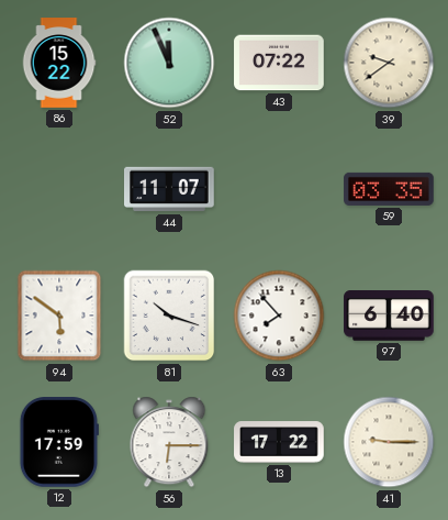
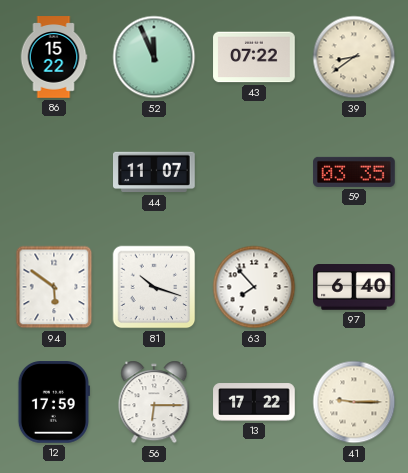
39: 9:39 -> 8:39 (354, 57)
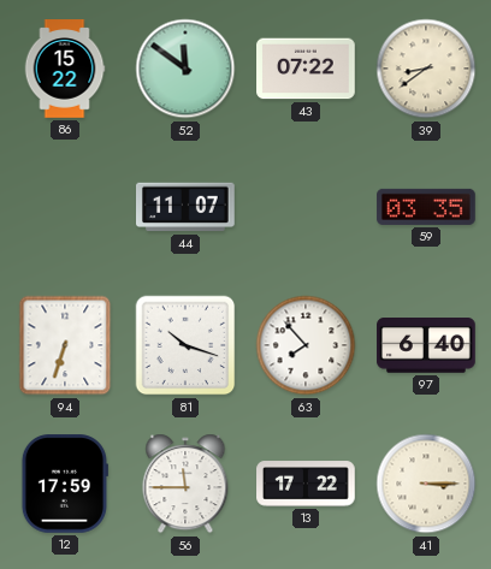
52: 11:56 -> 11:51 (185, 69)
94: 5:51 -> 6:33 (65, 345)
56: 6:15 -> 11:45 (185, 484)
41: 9:15 -> 3:15 (426, 484)
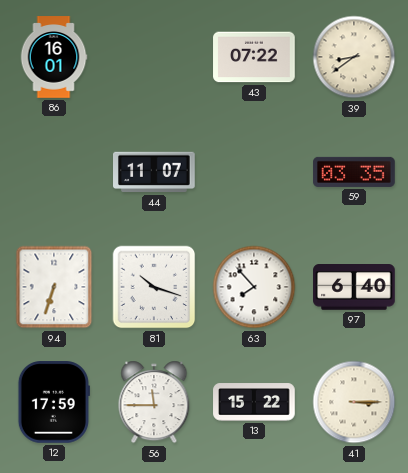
86: 15:22 -> 16:01 (54, 57)
52: 11:51 -> none (185, 69)
13: 17:22 -> 15:22 (254, 402)
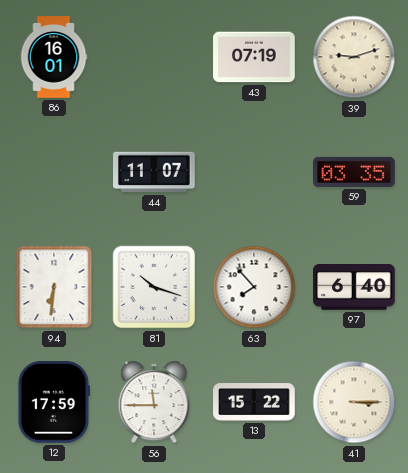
43: 07:22 -> 07:19 (254, 57)
39: 8:39 -> 9:12 (354, 57)
94: 6:33 -> 6:31 (54, 287)
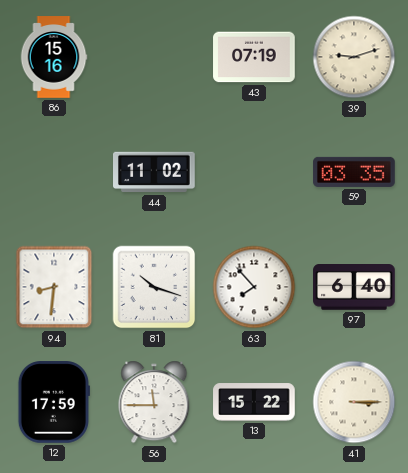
86: 16:01 -> 15:16 (54, 57)
44: 11:07 -> 11:02 (154, 172)
94: 6:31 -> 8:31 (54, 287)
